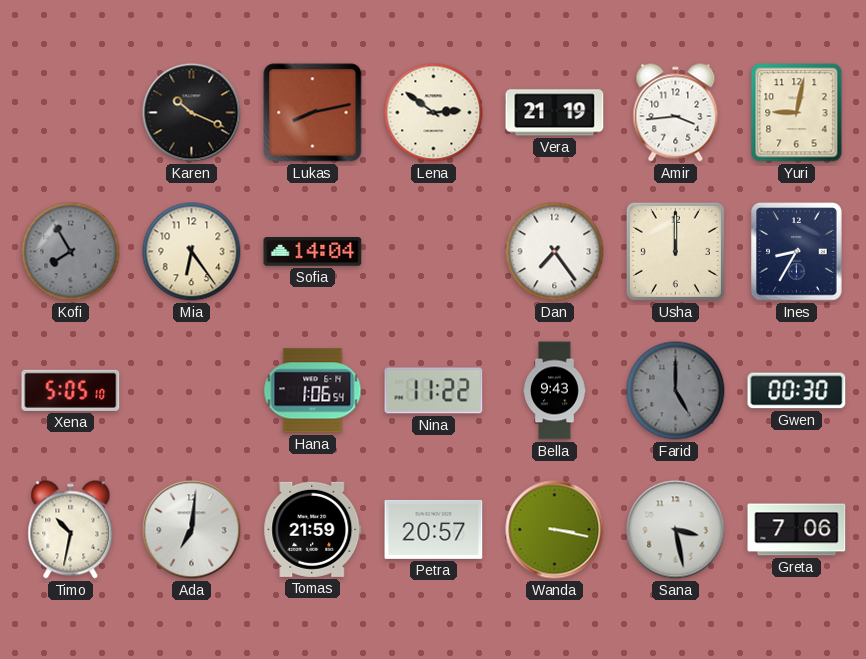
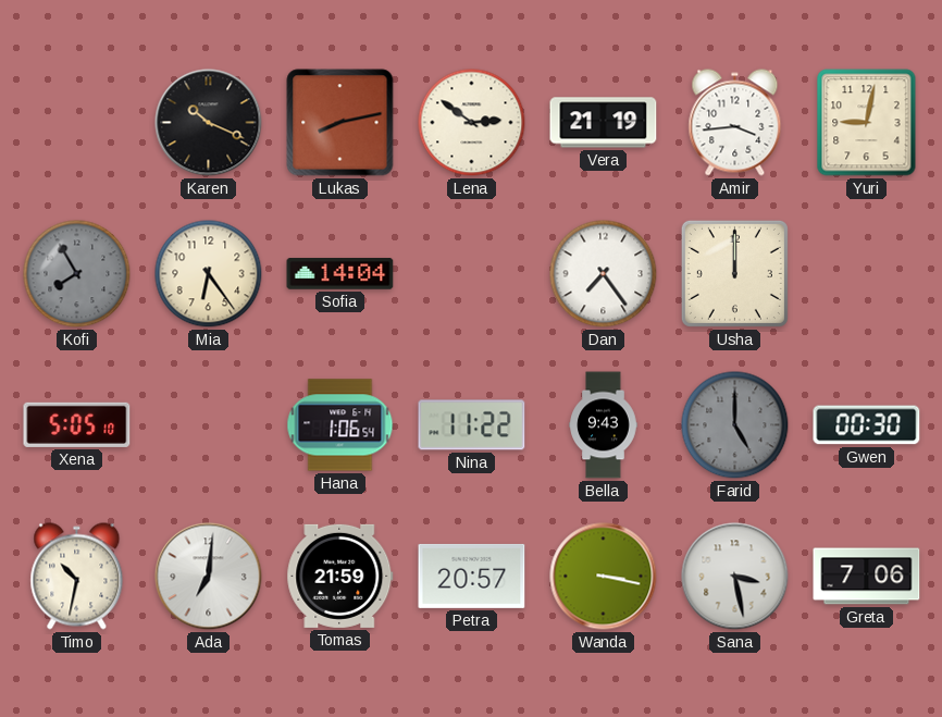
Ines: 8:35 -> none (797, 252)
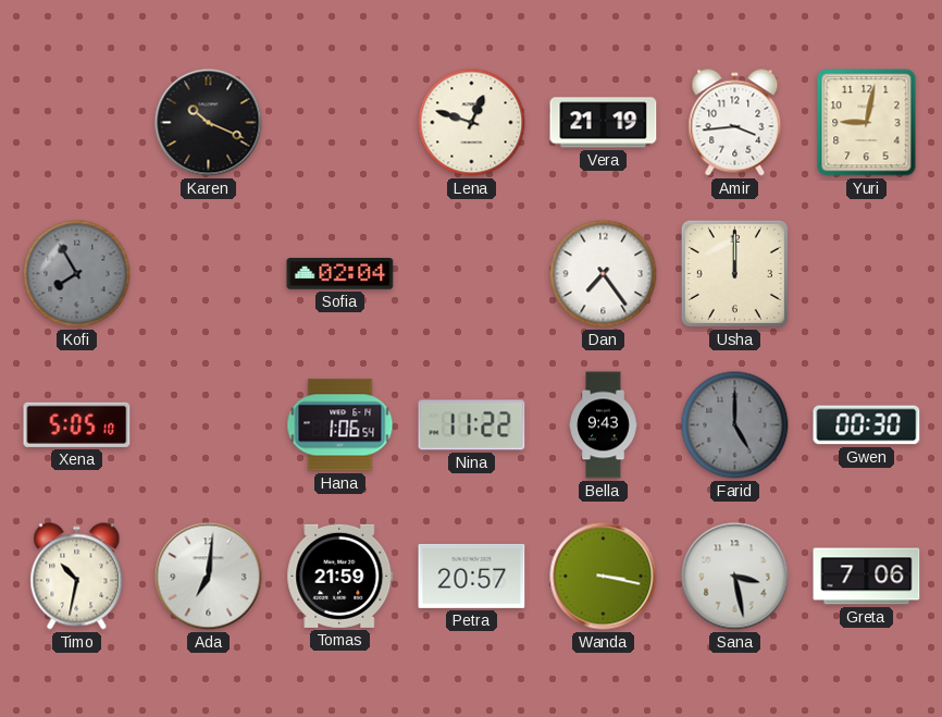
Lukas: 8:13 -> none (340, 123)
Lena: 2:51 -> 12:48 (472, 123)
Mia: 6:24 -> none (209, 274)
Sofia: 14:04 -> 02:04 (340, 274)
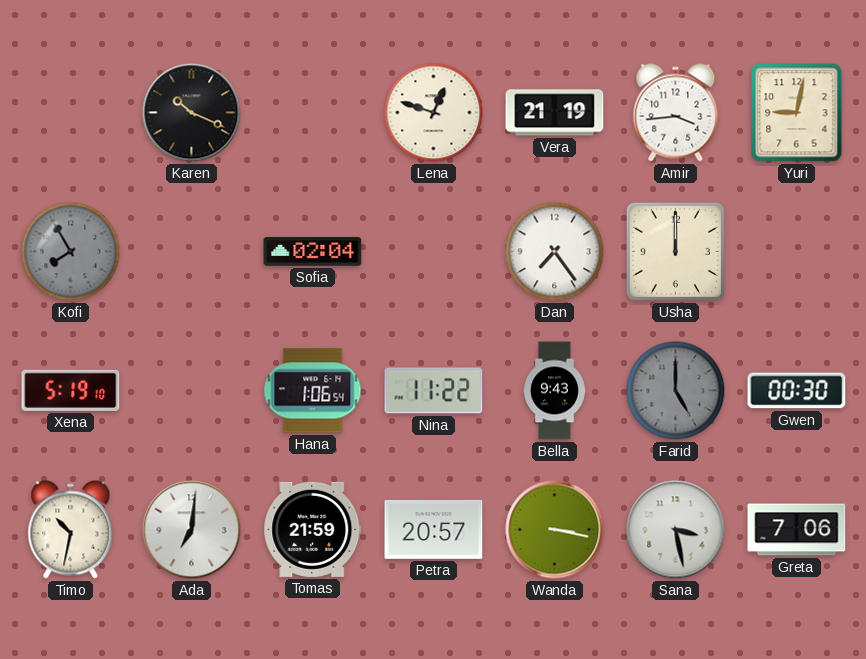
Xena: 5:05 -> 5:19 (71, 390)
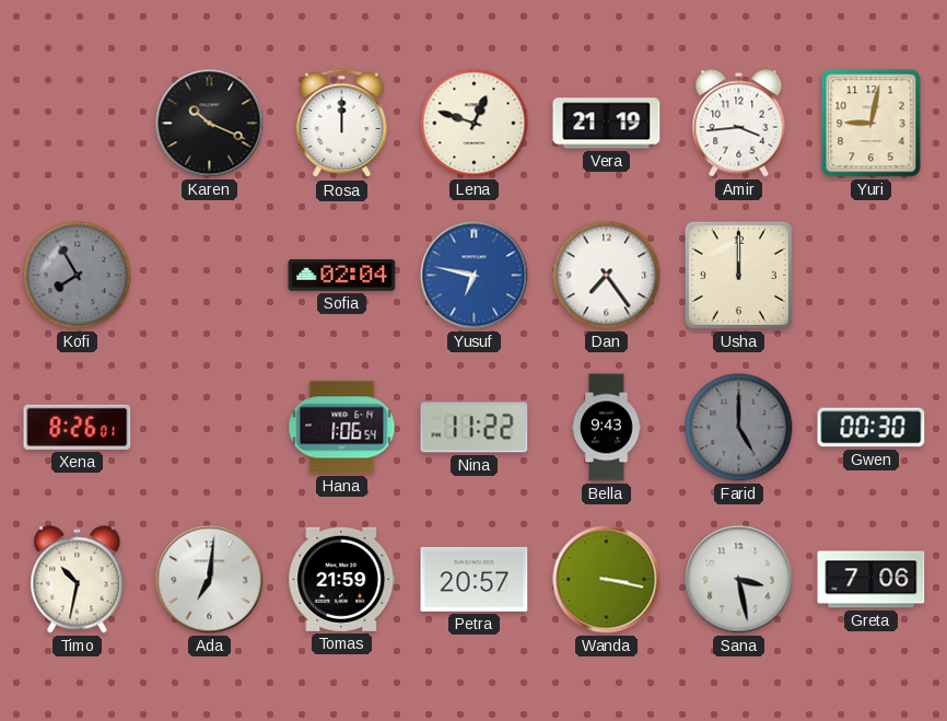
Rosa: none -> 12:00 (342, 124)
Yusuf: none -> 6:47 (475, 276)
Xena: 5:19 -> 8:26 (78, 427)
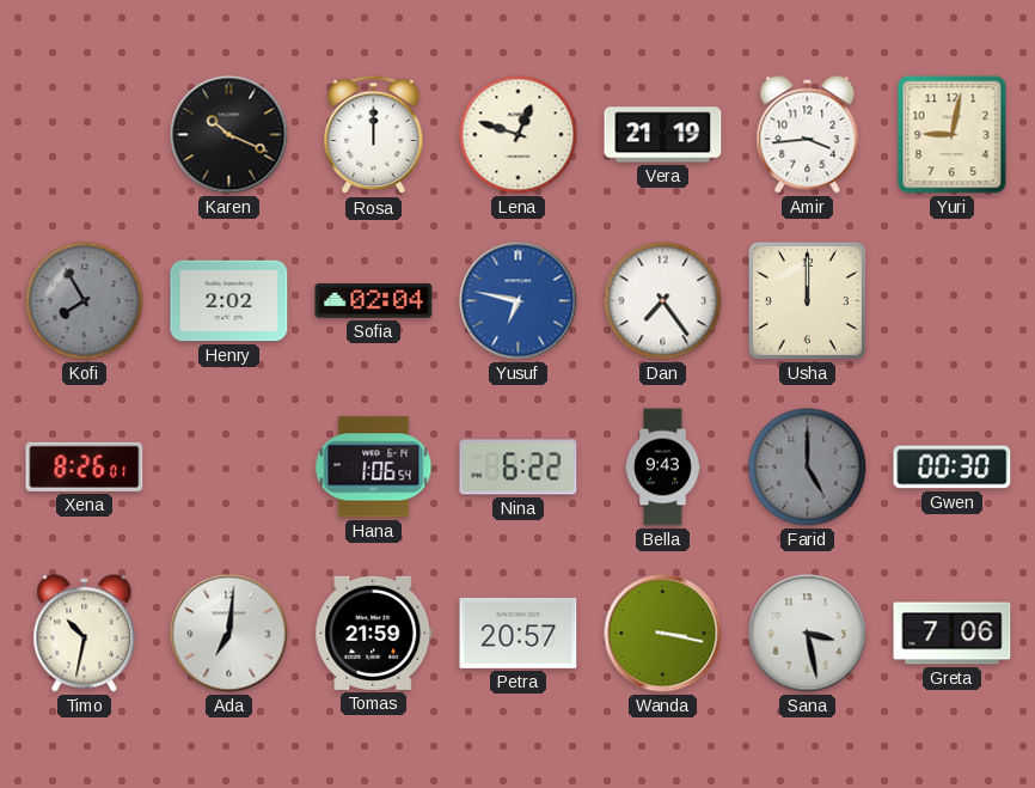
Henry: none -> 2:02 (229, 301)
Nina: 11:22 -> 6:22 (519, 468)
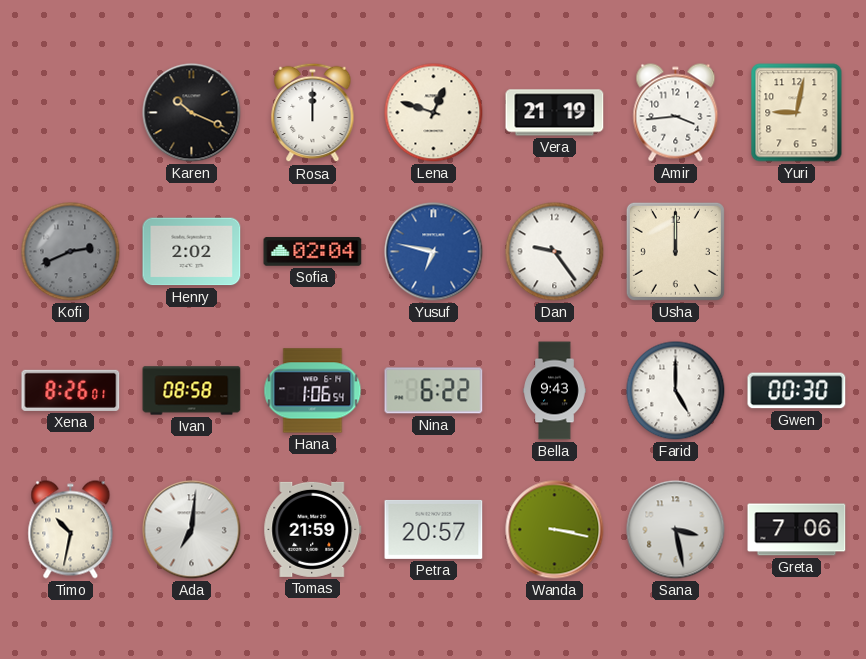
Kofi: 7:55 -> 2:41 (71, 252)
Dan: 7:24 -> 9:24 (555, 252)
Ivan: none -> 08:58 (192, 391)
Farid dial: grey -> white (676, 391)
